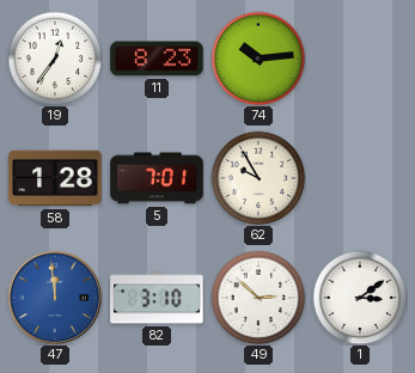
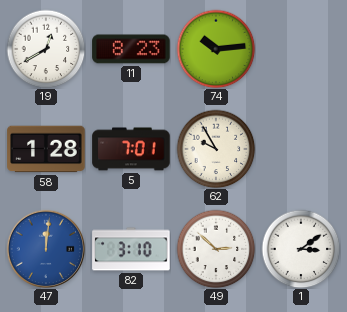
19: 12:36 -> 12:40 (46, 49)
47: 11:59 -> 12:01 (45, 248)
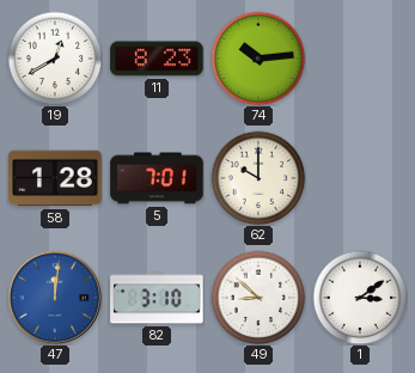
62: 9:55 -> 10:00 (258, 178)
49: 2:52 -> 8:52 (258, 298)
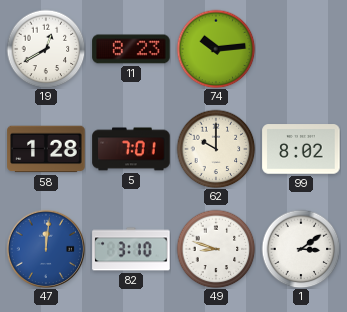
99: none -> 8:02 (301, 149)
49: 8:52 -> 8:48 (216, 249)
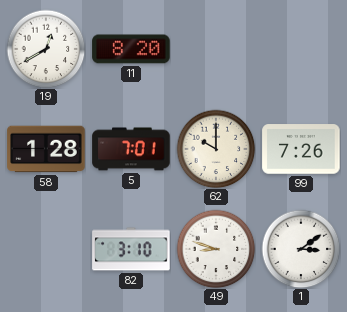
11: 8:23 -> 8:20 (131, 49)
74: 10:14 -> none (216, 49)
99: 8:02 -> 7:26 (301, 149)
47: 12:01 -> none (45, 248)
